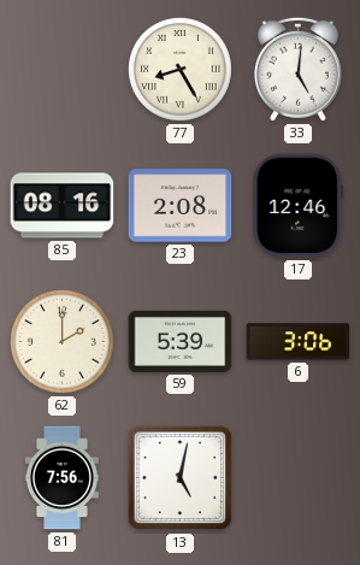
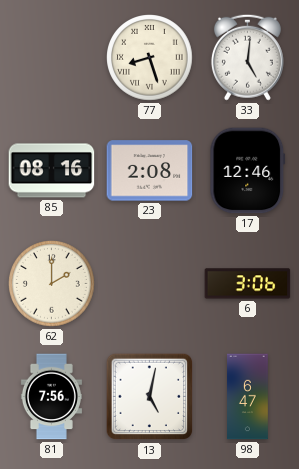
77: 8:25 -> 8:27 (150, 58)
59: 5:39 -> none (181, 341)
98: none -> 6:47 (248, 397)
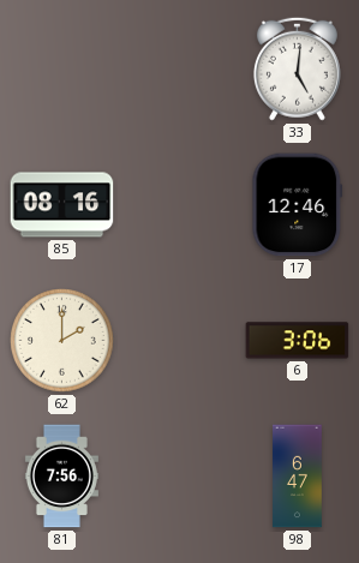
77: 8:27 -> none (150, 58)
23: 2:08 -> none (150, 171)
13: 5:02 -> none (150, 397)
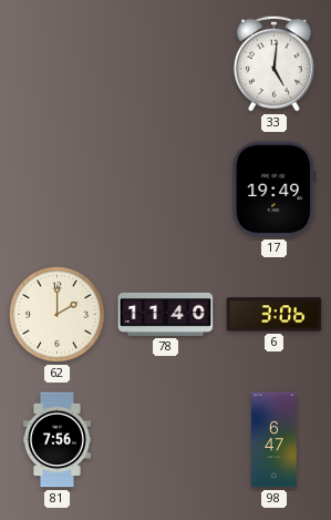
85: 08:16 -> none (62, 205)
17: 12:46 -> 19:49 (275, 190)
78: none -> 11:40 (166, 314)
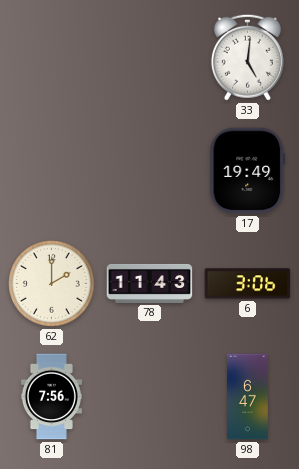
78: 11:40 -> 11:43 (150, 283)
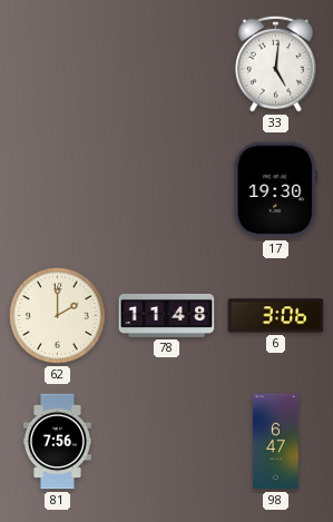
17: 19:49 -> 19:30 (276, 190)
78: 11:43 -> 11:48 (167, 315)
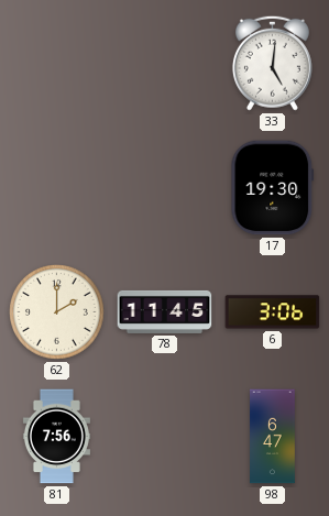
78: 11:48 -> 11:45 (165, 311)
